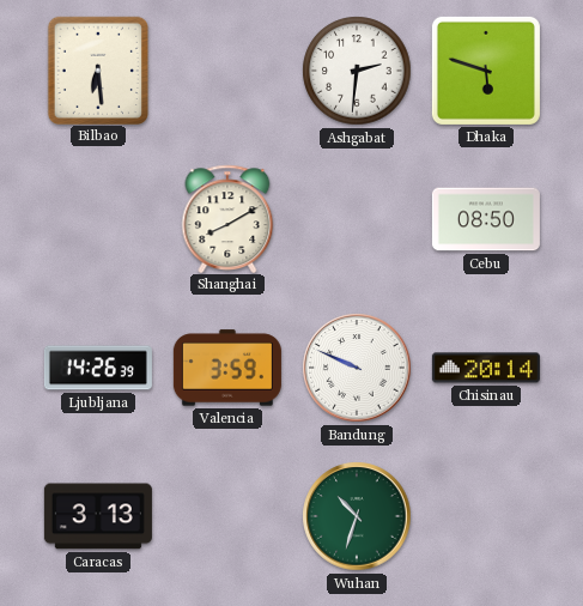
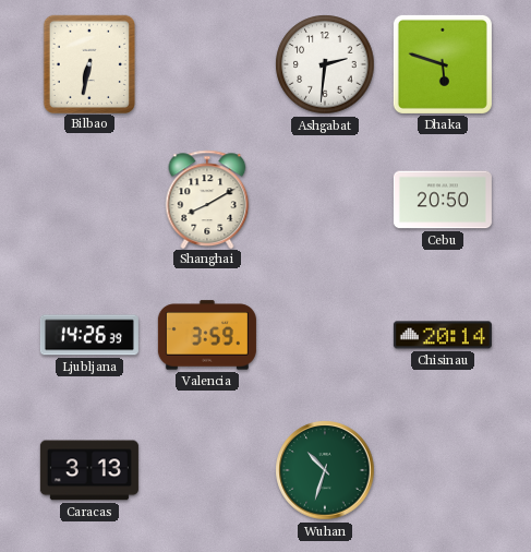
Bilbao: 6:29 -> 6:32 (88, 63)
Cebu: 08:50 -> 20:50 (443, 200)
Bandung: 9:49 -> none (357, 368)
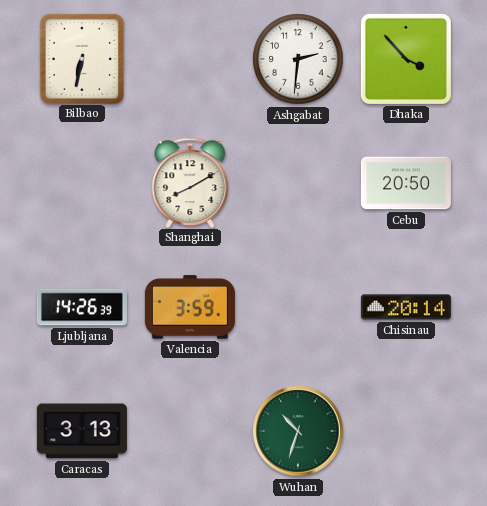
Dhaka: 5:48 -> 3:53 (406, 59)
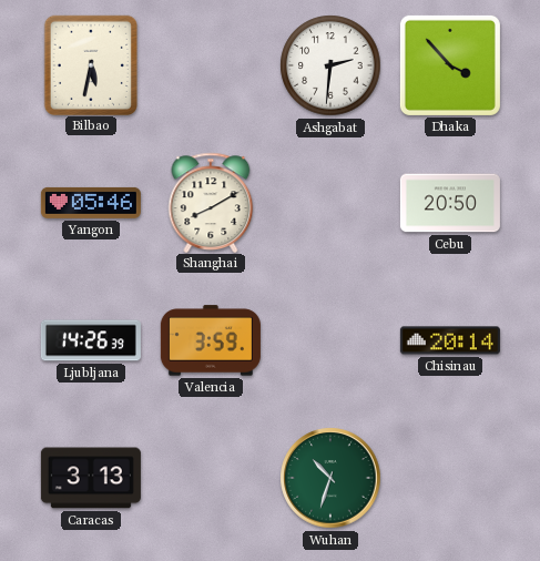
Bilbao: 6:32 -> 5:32 (90, 64)
Yangon: none -> 05:46 (91, 203)
